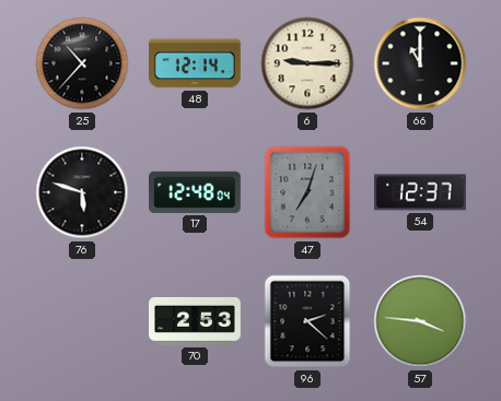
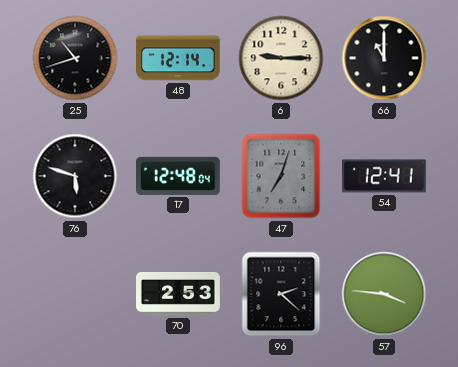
25: 10:37 -> 10:42 (75, 58)
54: 12:37 -> 12:41 (385, 176)
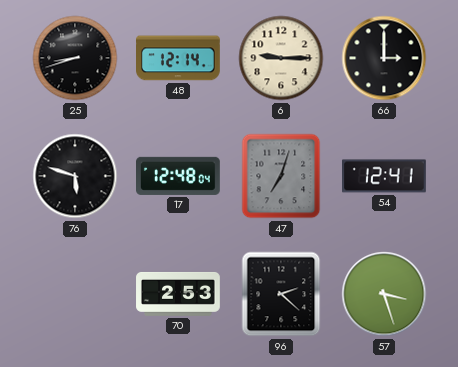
25: 10:42 -> 8:42 (75, 58)
66: 11:00 -> 3:00 (384, 58)
57: 3:46 -> 3:27 (384, 294)
